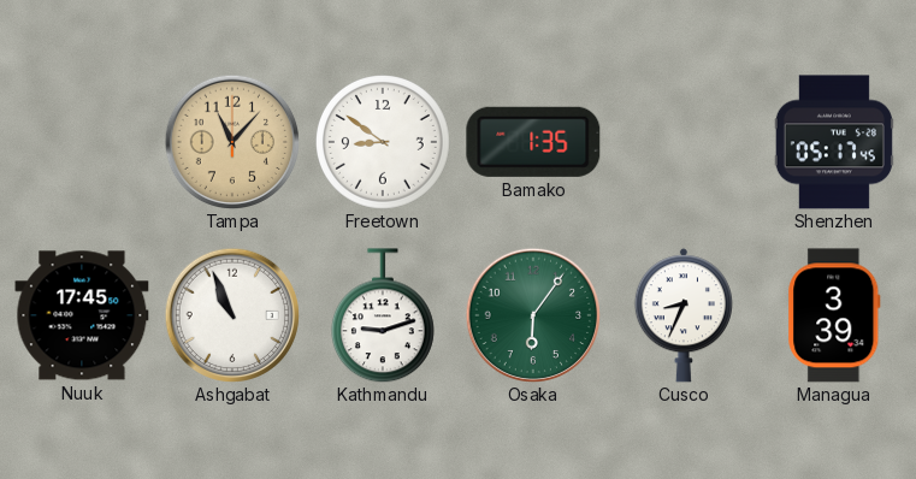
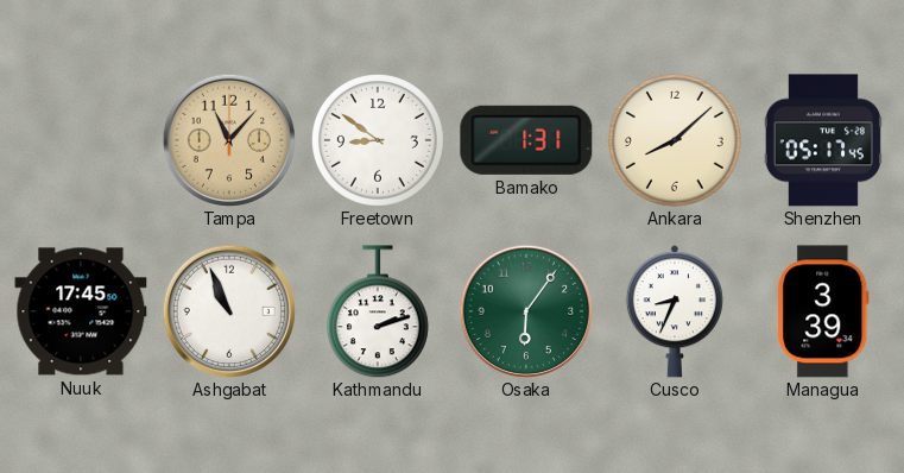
Bamako: 1:35 -> 1:31 (526, 140)
Ankara: none -> 8:08 (676, 141)
Kathmandu: 9:12 -> 2:12 (378, 311)
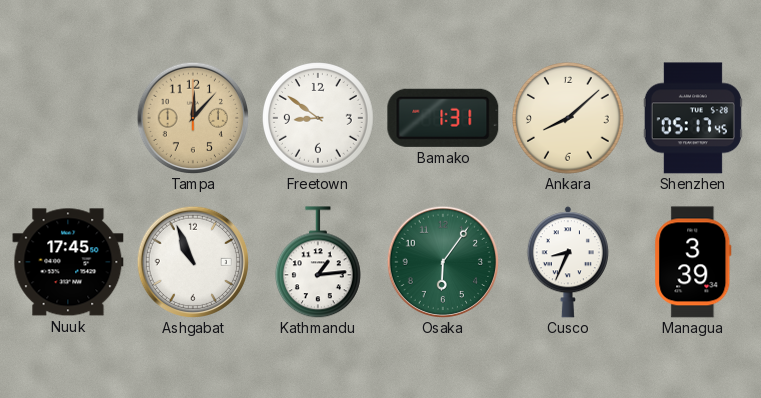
Tampa: 11:07 -> 12:07 (192, 117)
Kathmandu: 2:12 -> 1:14 (318, 262)
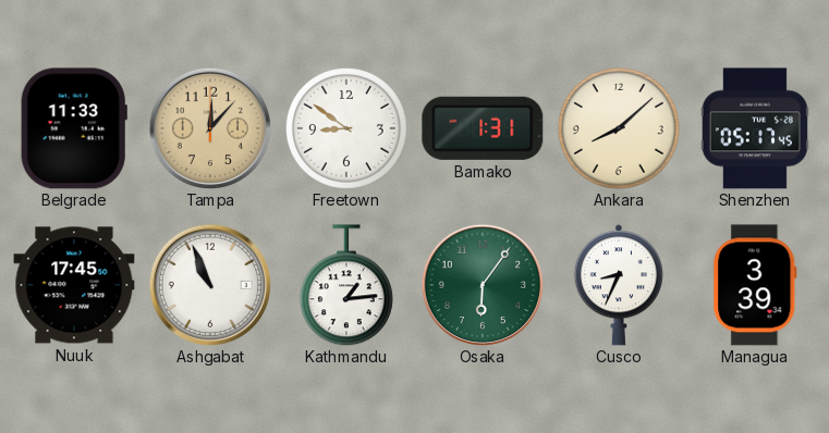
Belgrade: none -> 11:33 (74, 128)
